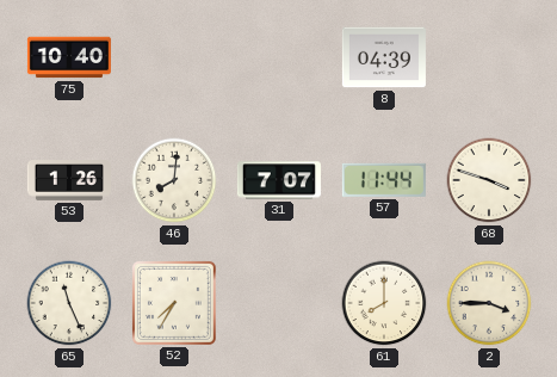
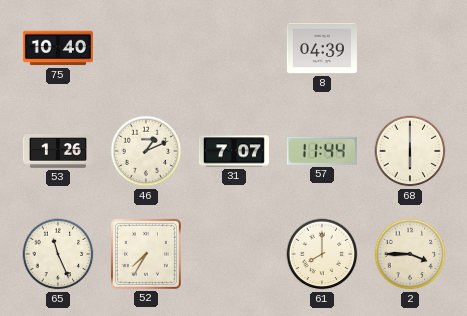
46: 8:01 -> 1:11 (146, 151)
68: 3:48 -> 6:00 (410, 151)
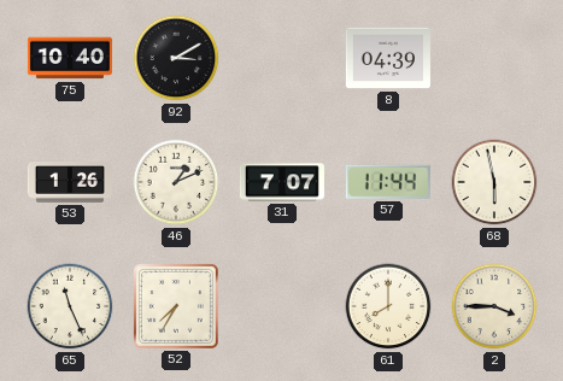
92: none -> 3:10 (176, 58)
68: 6:00 -> 5:58 (494, 182)
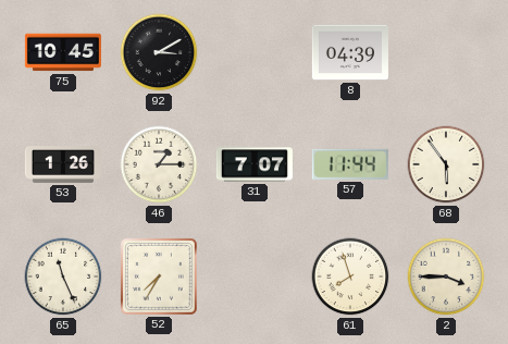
75: 10:40 -> 10:45 (63, 52)
46: 1:11 -> 1:15 (159, 164)
68: 5:58 -> 5:54 (446, 164)
61: 8:00 -> 7:57 (350, 277)
